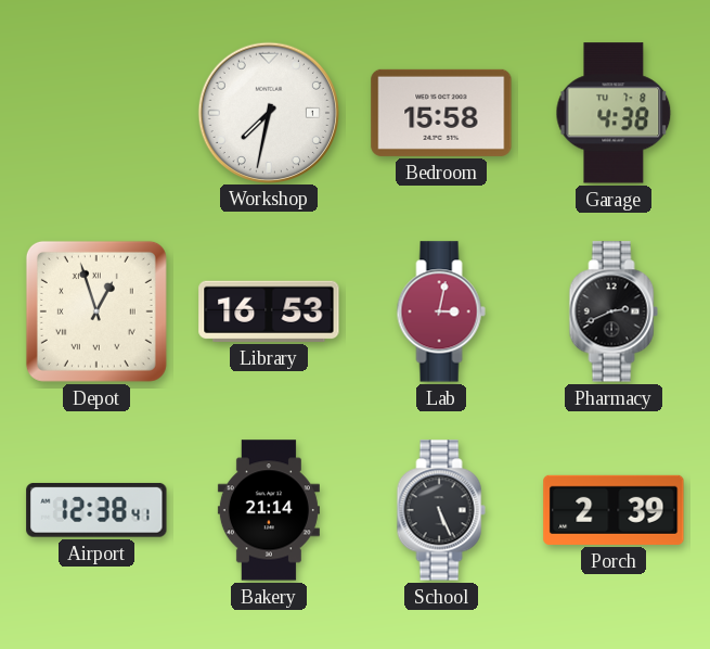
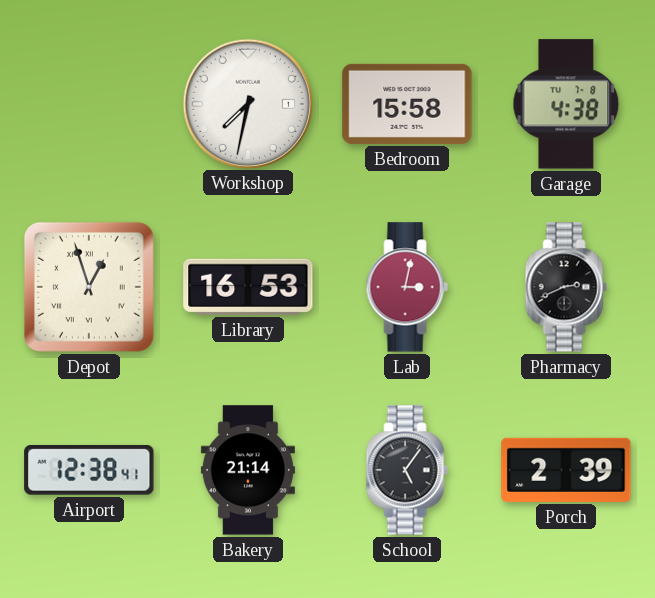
School: 5:26 -> 5:06 (407, 470)
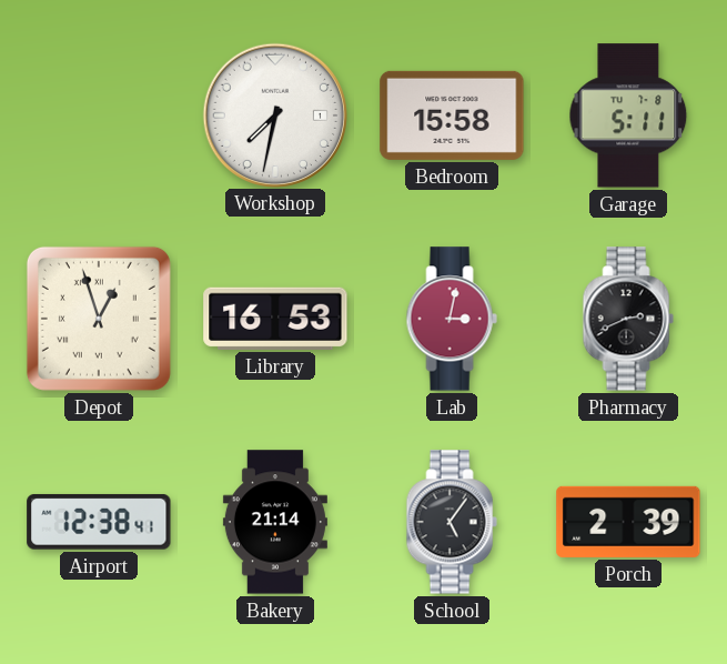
Garage: 4:38 -> 5:11 (628, 115)
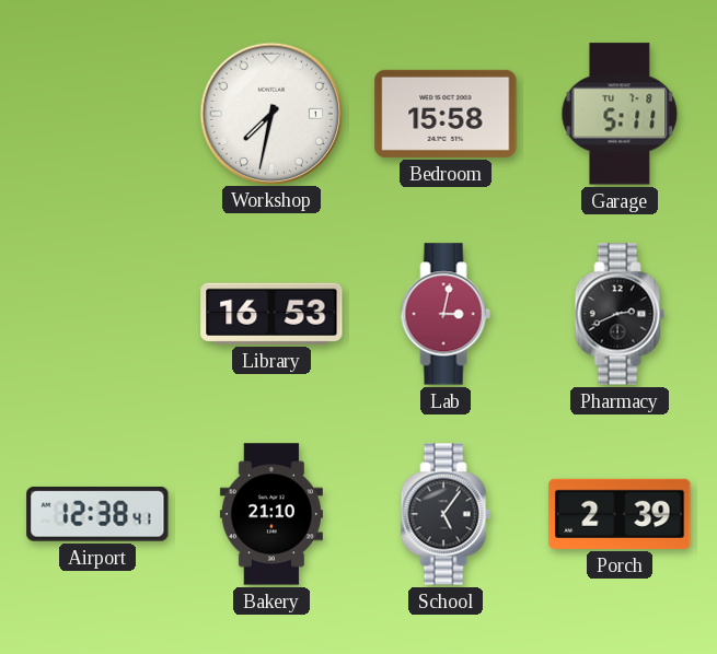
Depot: 12:57 -> none (99, 319)
Bakery: 21:14 -> 21:10 (271, 514)
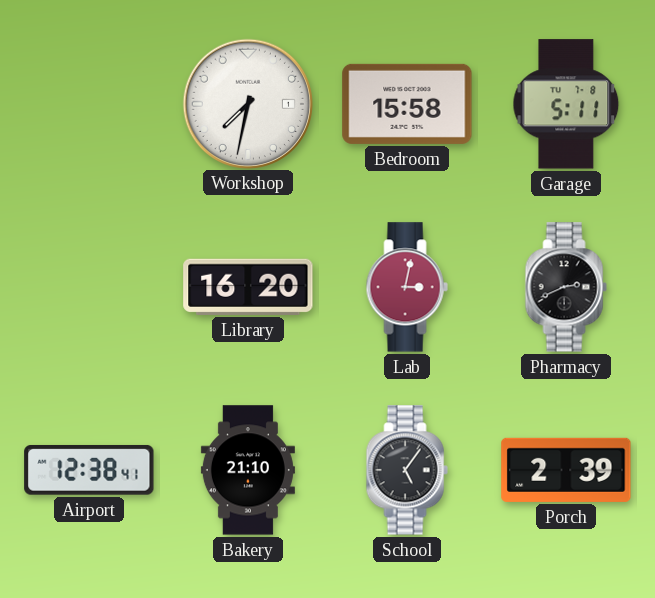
Library: 16:53 -> 16:20 (248, 287)
